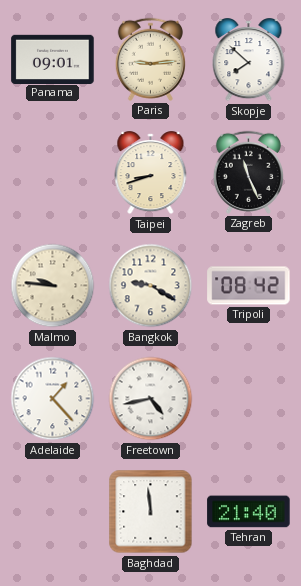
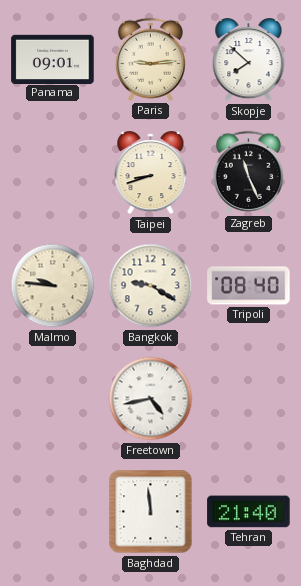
Tripoli: 08:42 -> 08:40 (249, 286)
Adelaide: 1:23 -> none (53, 399)
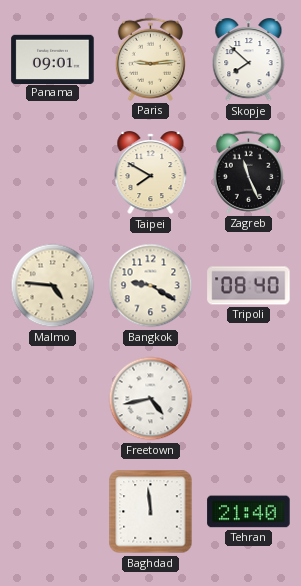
Taipei: 8:42 -> 7:50 (151, 173)
Malmo: 9:46 -> 4:46 (53, 286)
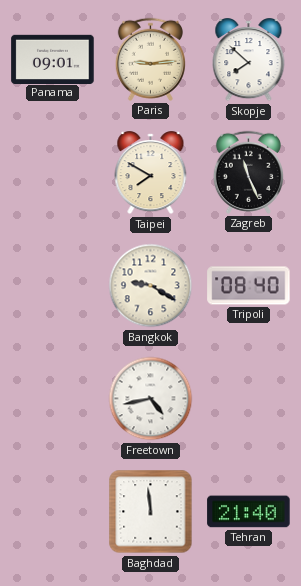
Malmo: 4:46 -> none (53, 286)
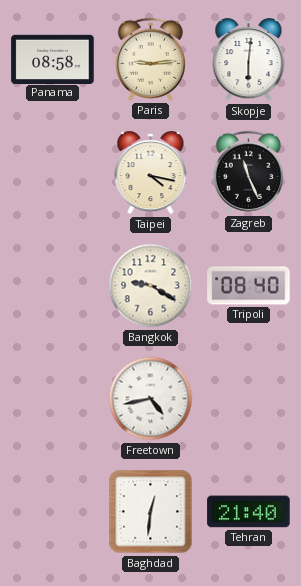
Panama: 09:01 -> 08:58 (53, 59)
Skopje: 7:52 -> 6:01 (249, 60)
Taipei: 7:50 -> 4:17 (151, 173)
Baghdad: 11:59 -> 12:31 (151, 512)
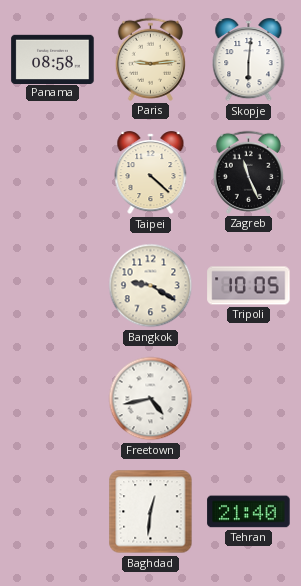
Taipei: 4:17 -> 4:22 (151, 173)
Tripoli: 08:40 -> 10:05 (249, 286)
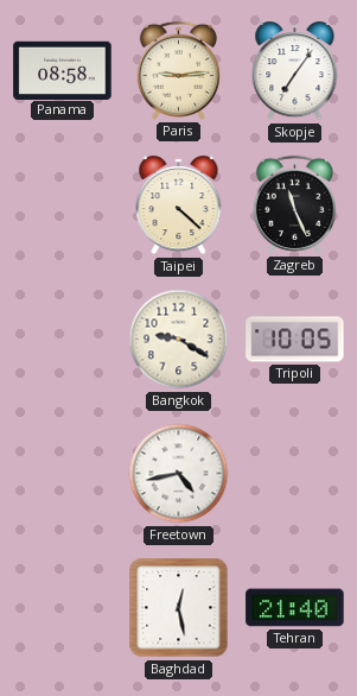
Skopje: 6:01 -> 7:06 (295, 71)
Baghdad: 12:31 -> 12:28 (179, 608)
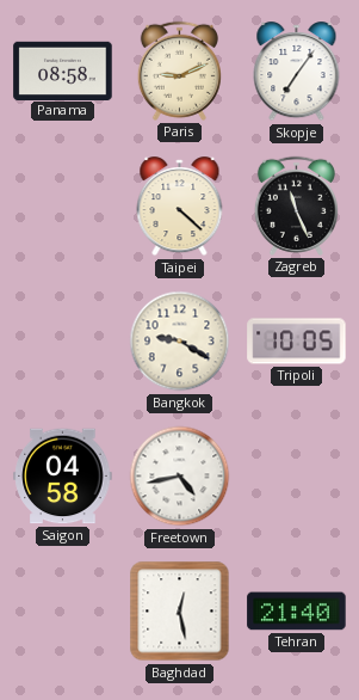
Paris: 9:14 -> 9:11 (179, 70)
Saigon: none -> 04:58 (63, 477)
